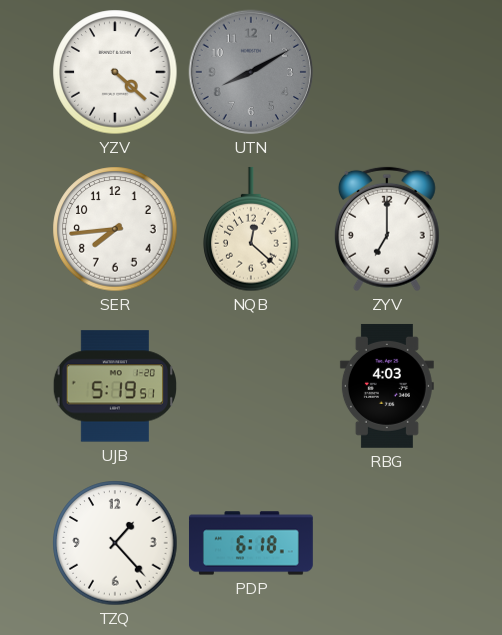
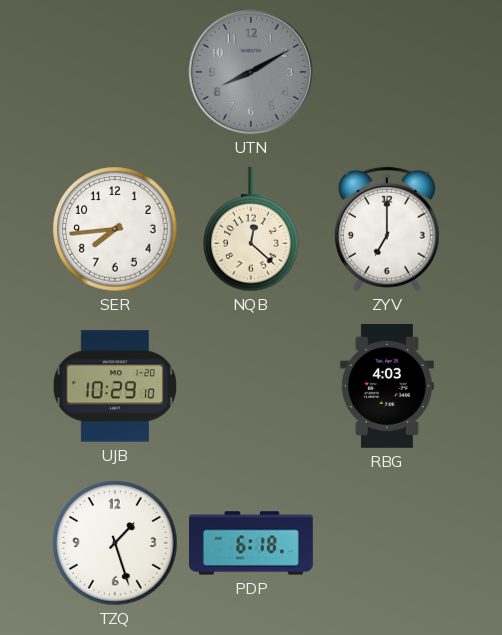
YZV: 4:22 -> none (115, 72)
UJB: 5:19 -> 10:29 (114, 386)
TZQ: 1:23 -> 1:27 (115, 543)
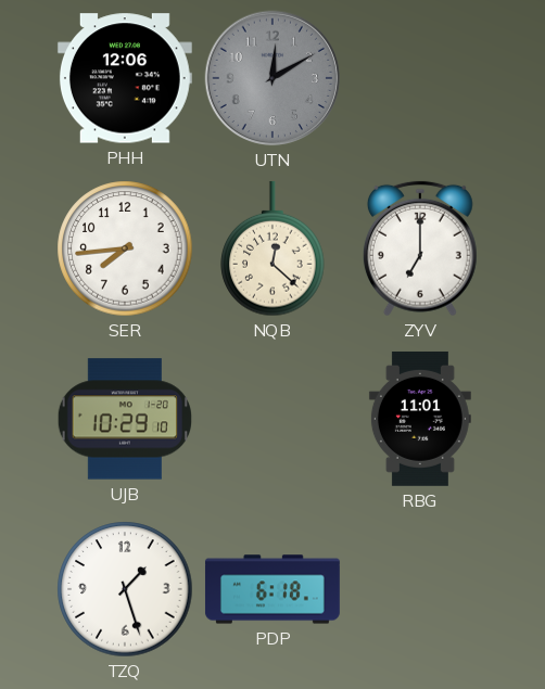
PHH: none -> 12:06 (125, 78)
UTN: 8:10 -> 12:10 (272, 78)
RBG: 4:03 -> 11:01 (420, 419)
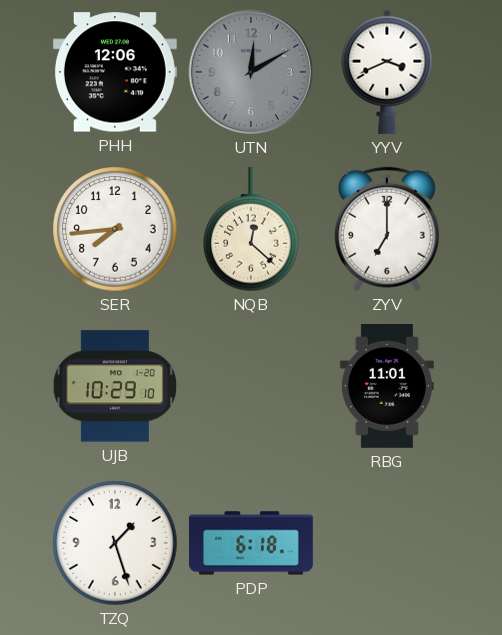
YYV: none -> 3:41 (387, 72)
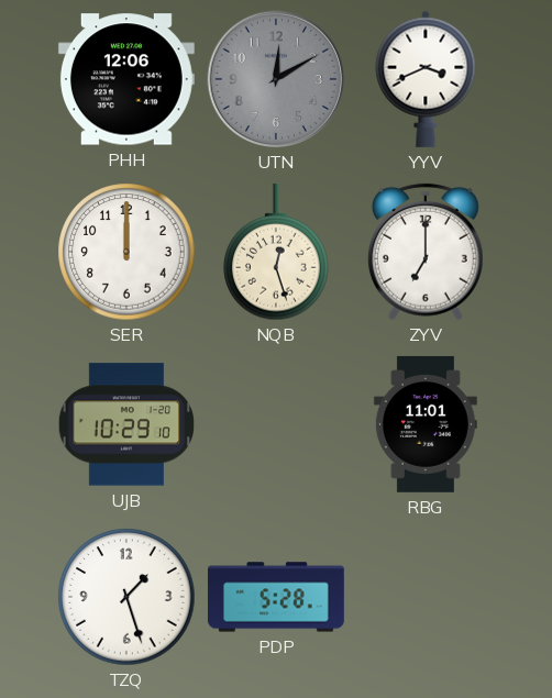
SER: 7:44 -> 12:00 (126, 252)
NQB: 12:22 -> 12:27 (276, 252)
PDP: 6:18 -> 5:28 (276, 597)
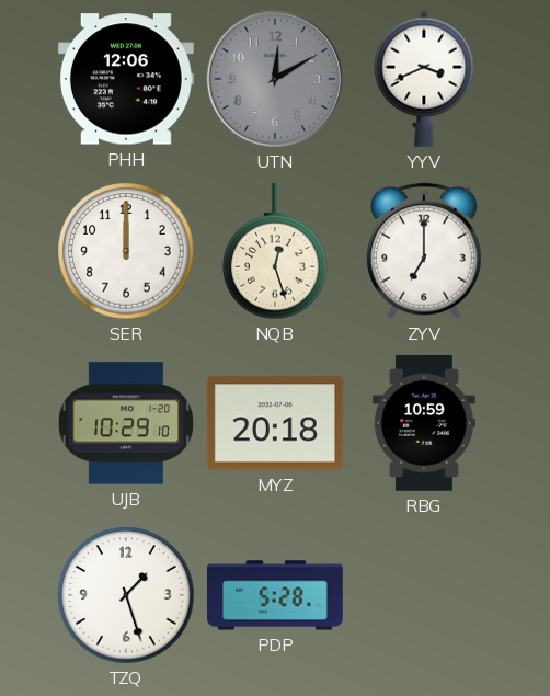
MYZ: none -> 20:18 (275, 423)
RBG: 11:01 -> 10:59 (424, 423)
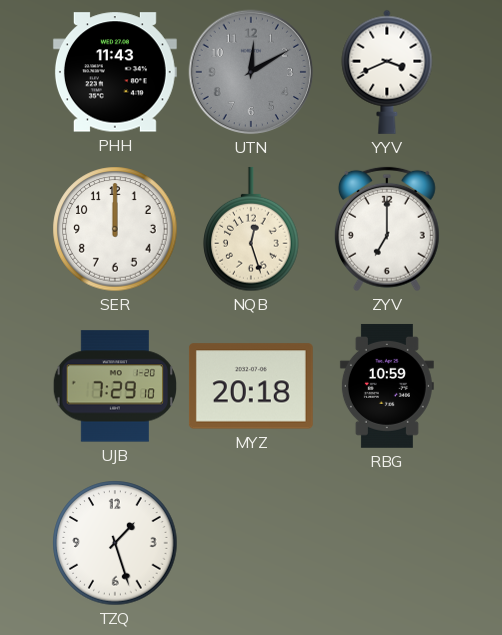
PHH: 12:06 -> 11:43 (115, 72)
UJB: 10:29 -> 7:29 (114, 386)
PDP: 5:28 -> none (275, 595)
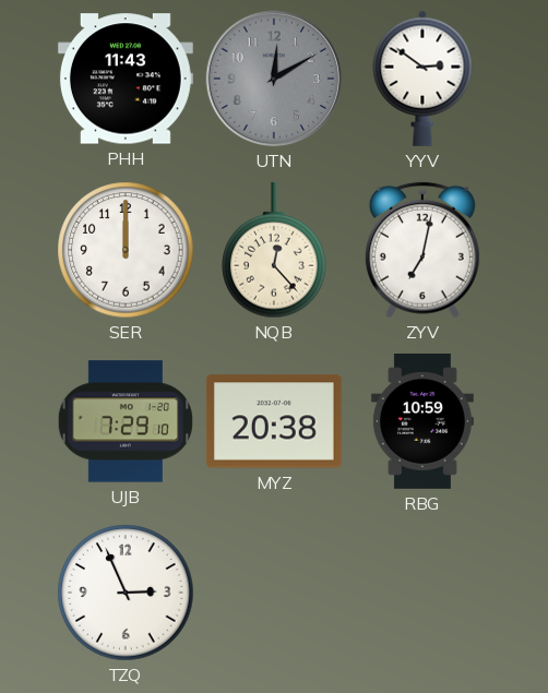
YYV: 3:41 -> 2:51 (422, 79)
NQB: 12:27 -> 12:23 (274, 250)
ZYV: 7:00 -> 7:02 (422, 250)
MYZ: 20:18 -> 20:38 (274, 421)
TZQ: 1:27 -> 2:56 (126, 593)
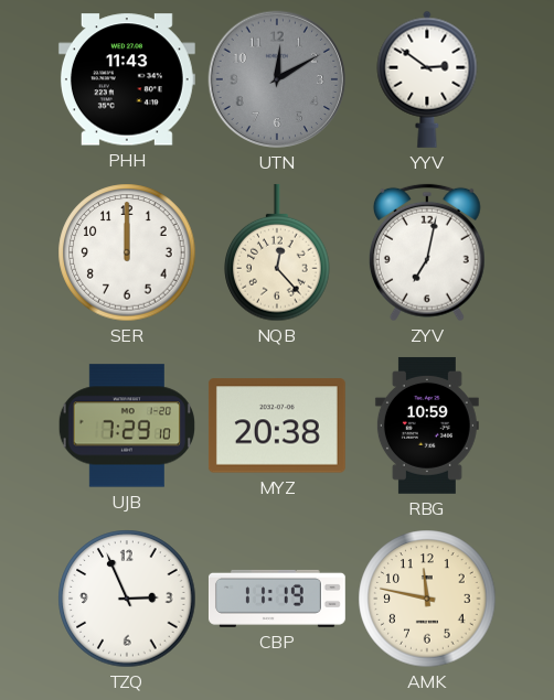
CBP: none -> 11:19 (277, 599)
AMK: none -> 11:47 (427, 599)
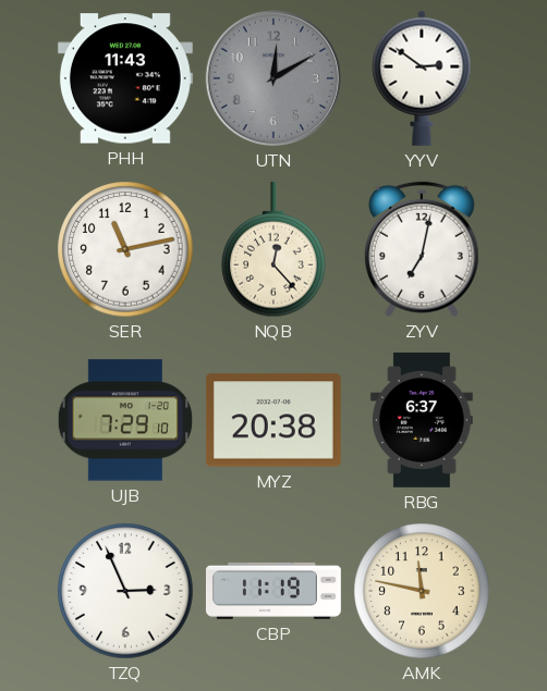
SER: 12:00 -> 11:13 (125, 249)
RBG: 10:59 -> 6:37 (422, 420)
